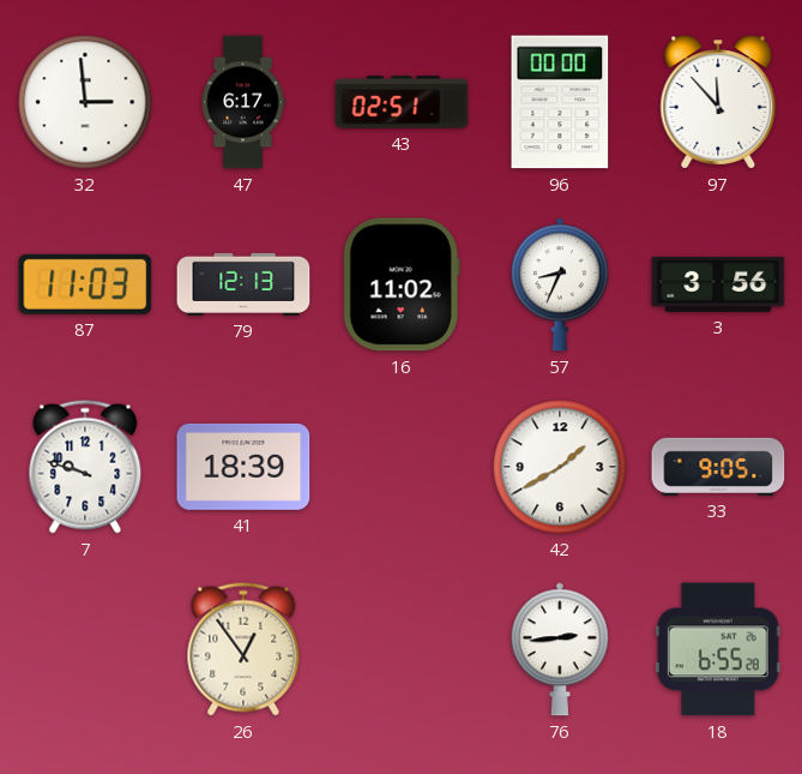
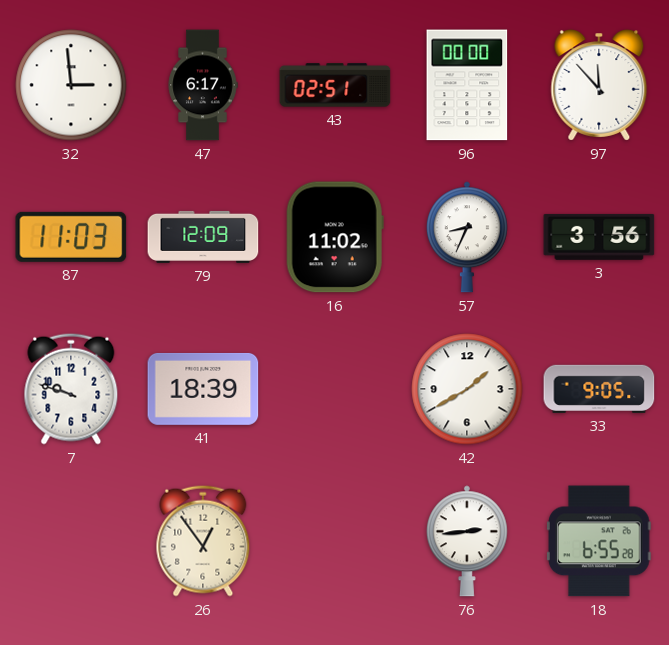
79: 12:13 -> 12:09 (203, 237)
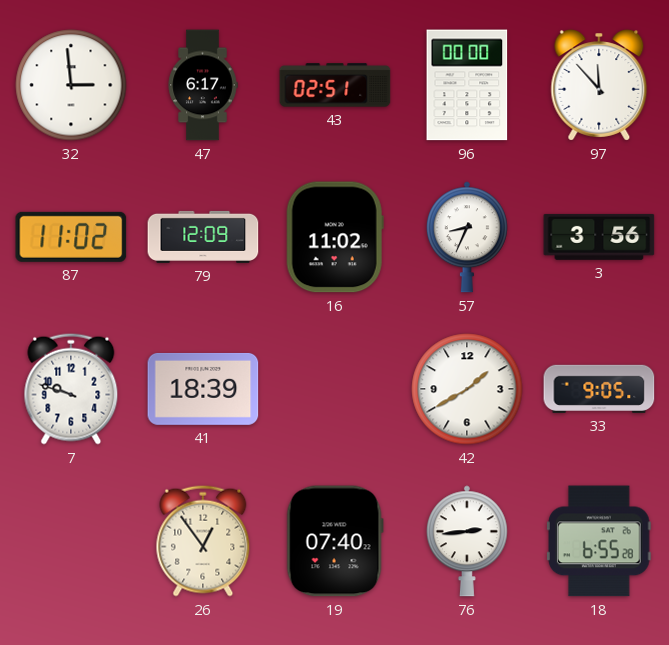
87: 11:03 -> 11:02 (71, 237)
19: none -> 07:40 (335, 541)
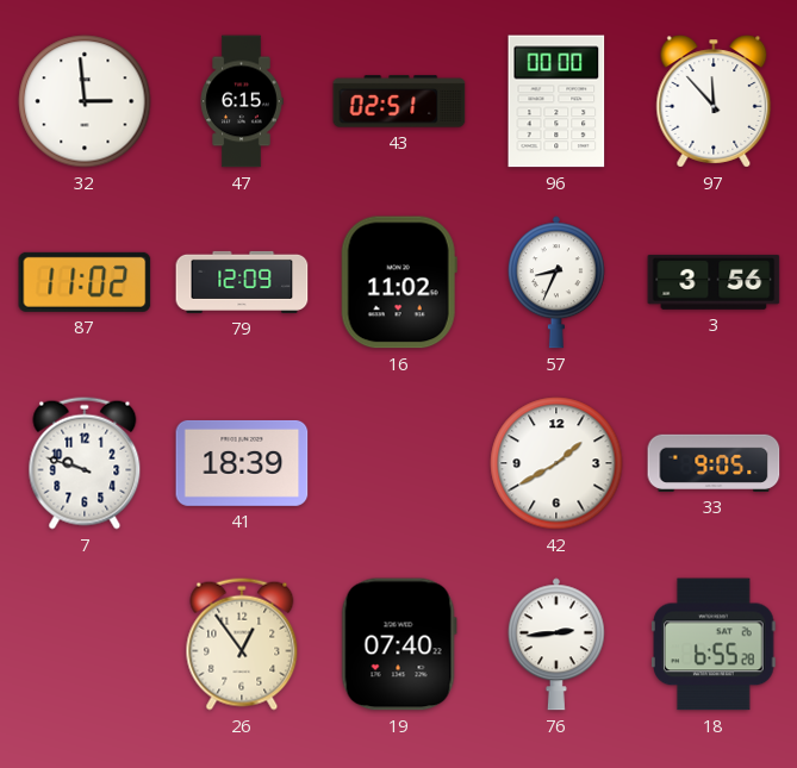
47: 6:17 -> 6:15 (242, 101)
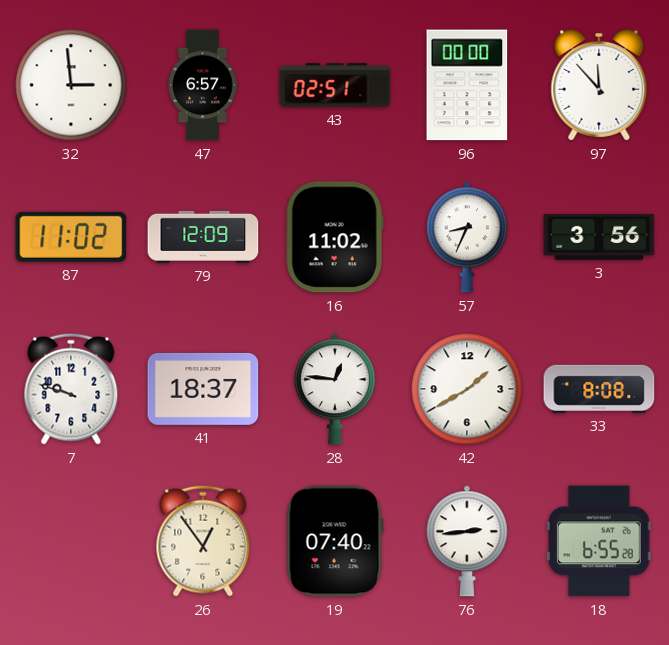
47: 6:15 -> 6:57 (203, 85)
41: 18:39 -> 18:37 (203, 389)
28: none -> 12:46 (335, 389)
33: 9:05 -> 8:08 (599, 389)
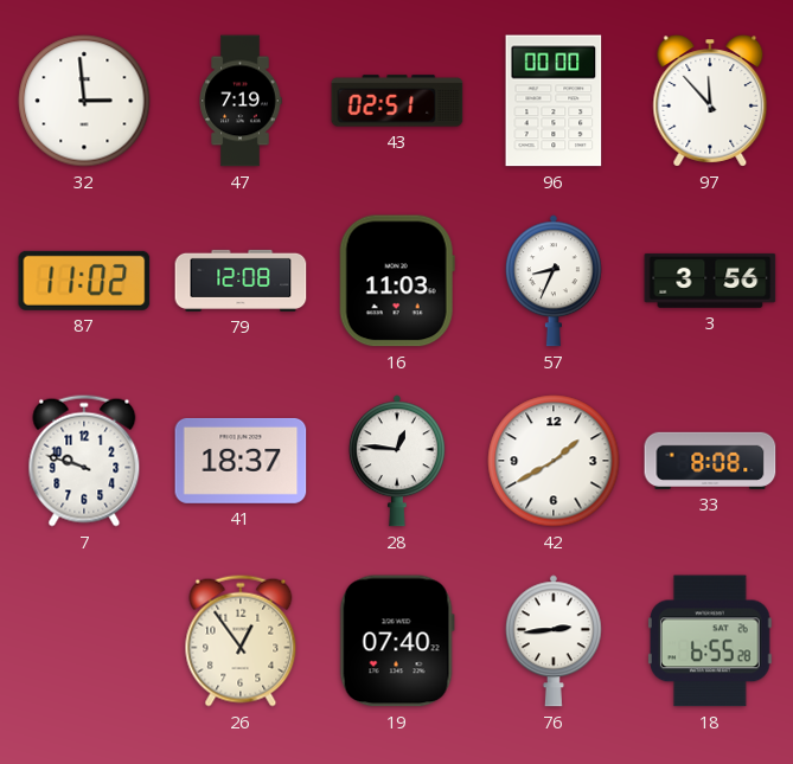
47: 6:57 -> 7:19 (241, 101)
79: 12:09 -> 12:08 (241, 281)
16: 11:02 -> 11:03 (397, 281)
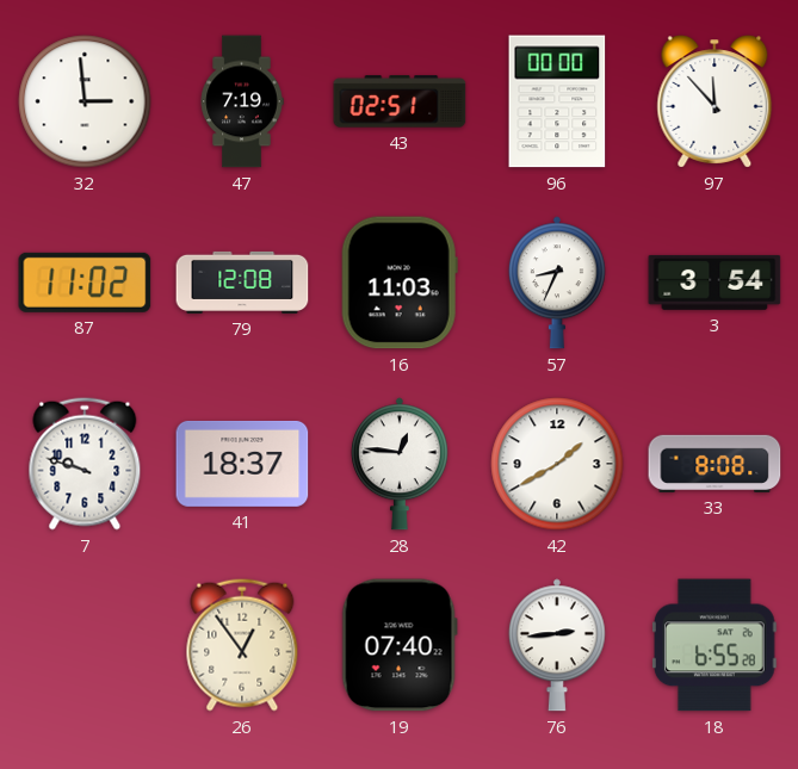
3: 3:56 -> 3:54 (715, 283)
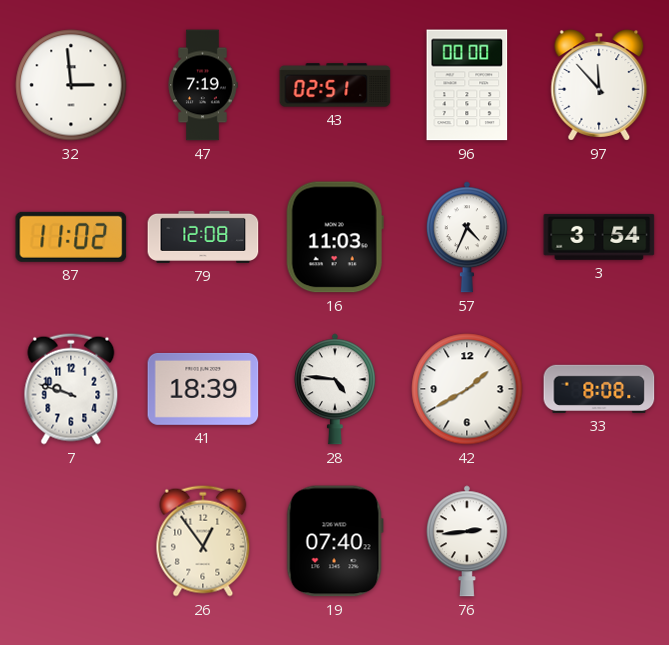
57: 8:34 -> 4:34 (467, 237)
41: 18:37 -> 18:39 (203, 389)
28: 12:46 -> 4:46 (335, 389)
18: 6:55 -> none (716, 645)
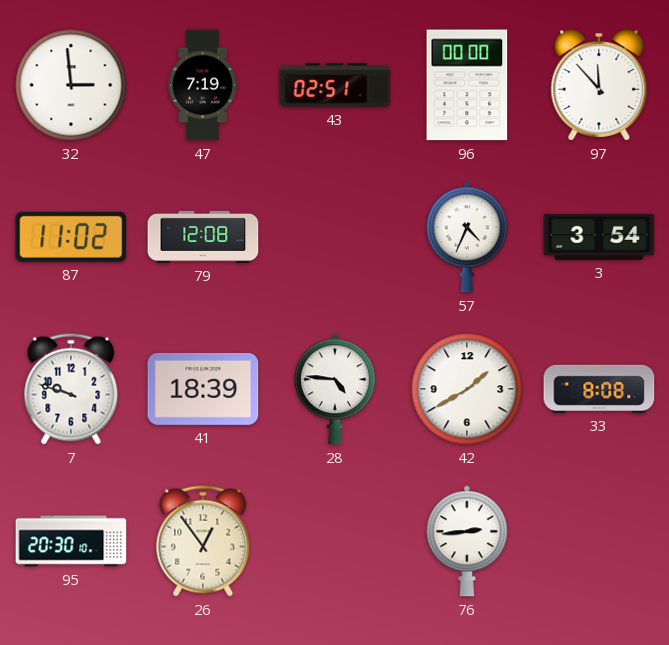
16: 11:03 -> none (335, 237)
95: none -> 20:30 (71, 541)
19: 07:40 -> none (335, 541)
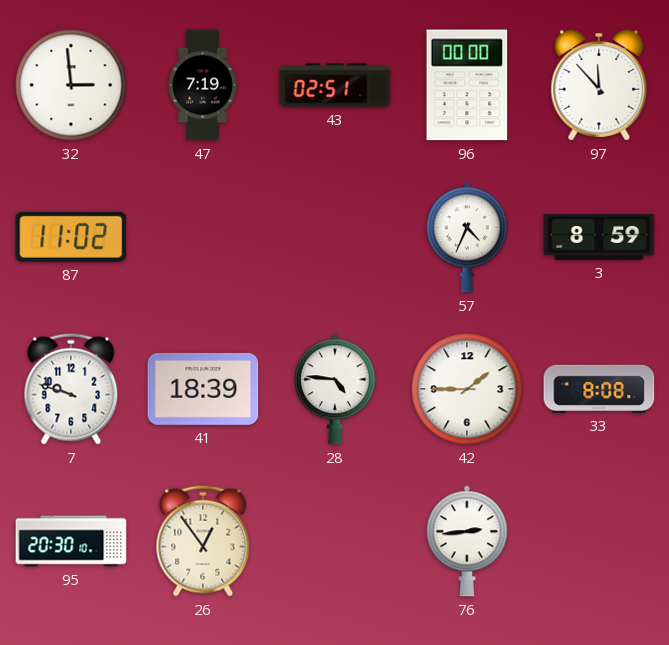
79: 12:08 -> none (203, 237)
3: 3:54 -> 8:59 (599, 237)
42: 1:40 -> 1:45 (467, 389)
